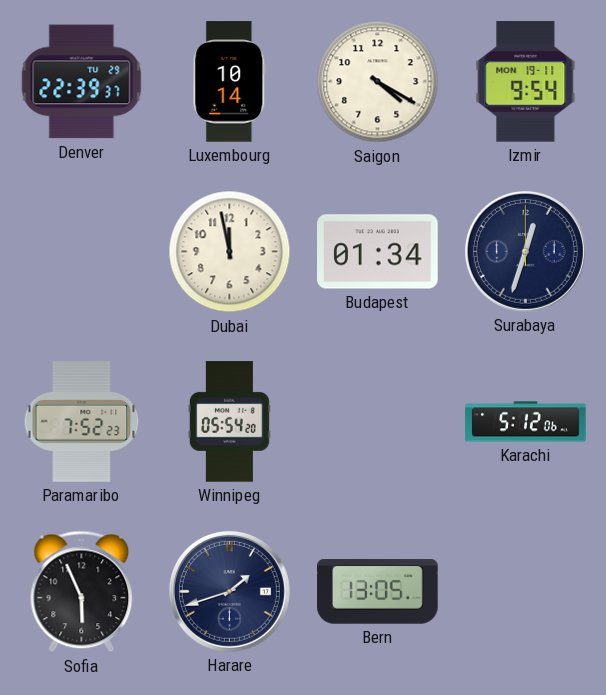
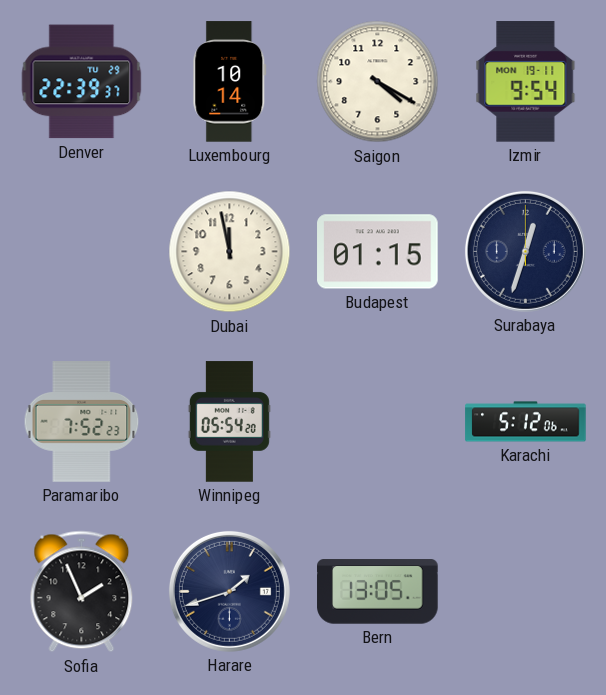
Budapest: 01:34 -> 01:15 (378, 252)
Sofia: 5:56 -> 1:56 (82, 592)
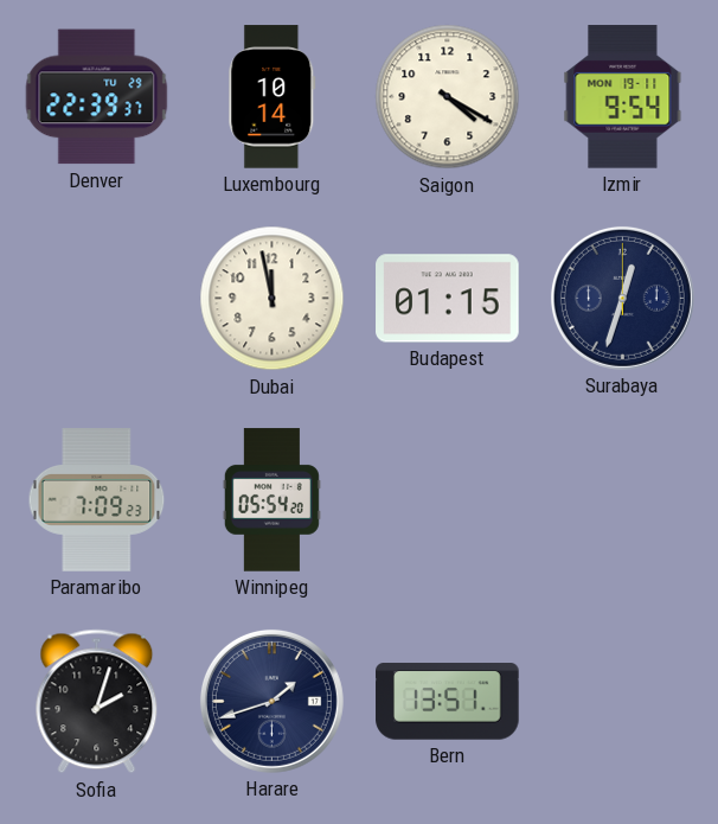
Paramaribo: 7:52 -> 7:09 (97, 500)
Karachi: 5:12 -> none (526, 422)
Sofia: 1:56 -> 2:03 (97, 702)
Bern: 13:05 -> 13:51 (448, 702)
